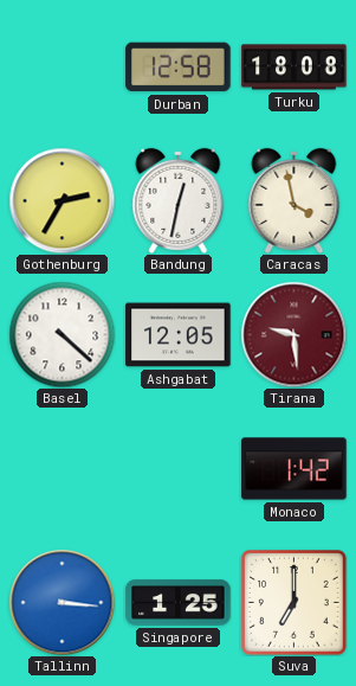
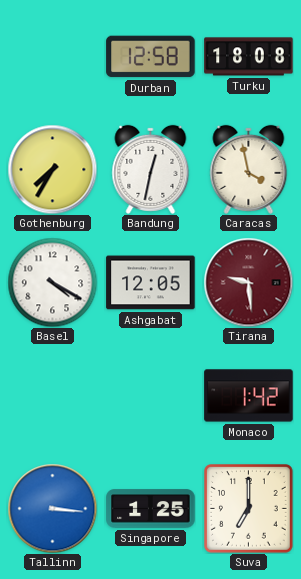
Gothenburg: 2:35 -> 7:35 (52, 169)
Basel: 4:22 -> 4:20 (52, 282)
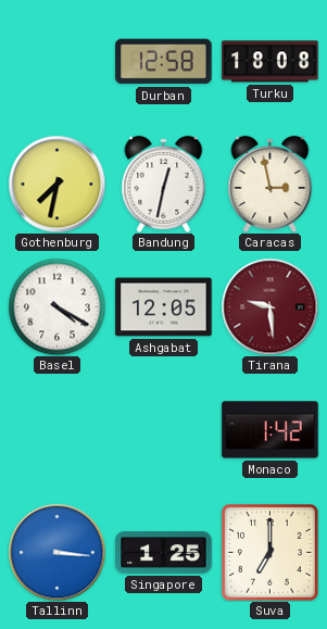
Gothenburg: 7:35 -> 7:32 (56, 184)
Caracas: 3:58 -> 2:58 (271, 184)
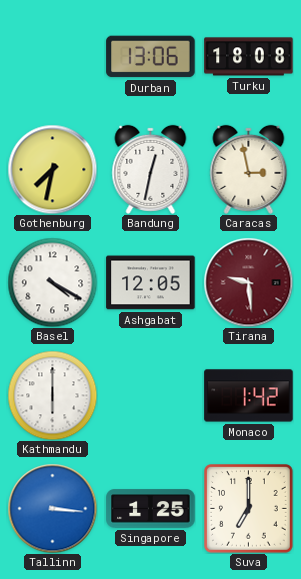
Durban: 12:58 -> 13:06 (151, 57)
Kathmandu: none -> 6:00 (52, 395)
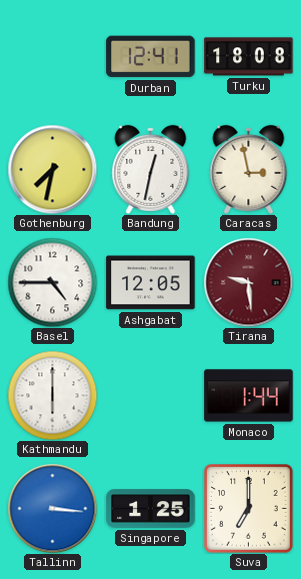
Durban: 13:06 -> 12:41 (151, 57)
Basel: 4:20 -> 4:45 (52, 282)
Monaco: 1:42 -> 1:44 (249, 396)
